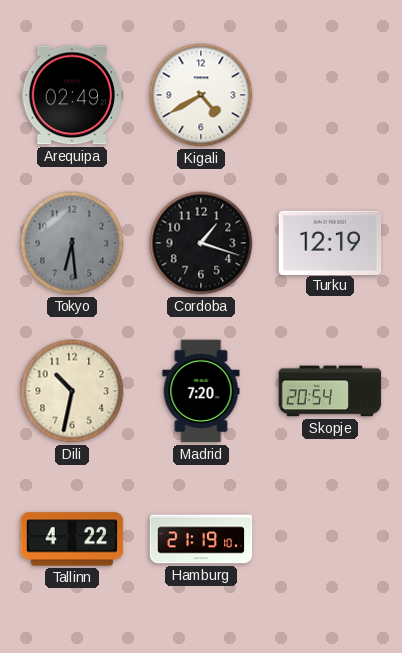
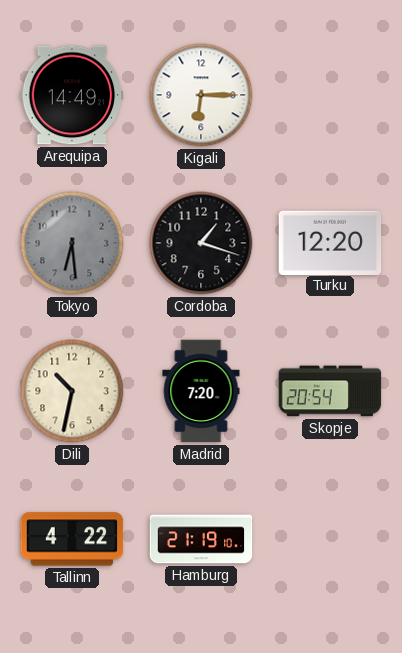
Arequipa: 02:49 -> 14:49 (72, 95)
Kigali: 4:40 -> 6:15 (201, 95)
Turku: 12:19 -> 12:20 (330, 242)
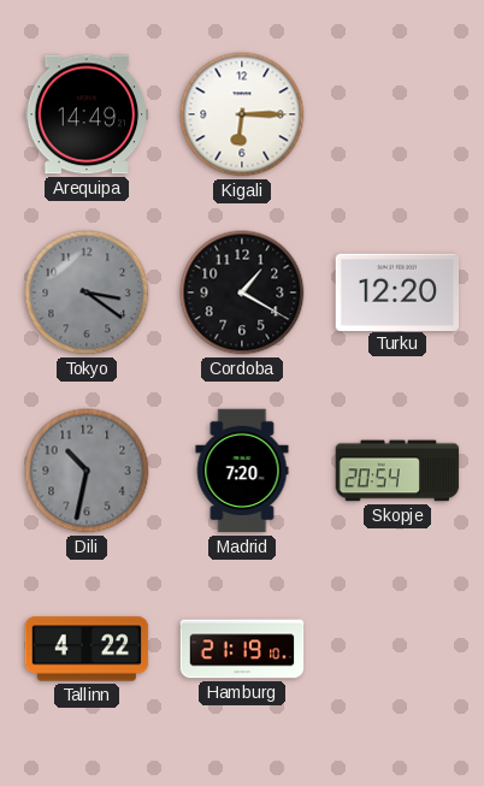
Tokyo: 6:29 -> 3:21 (87, 292)
Cordoba: 1:18 -> 1:20 (242, 292)
Dili dial: cream -> grey (87, 471)
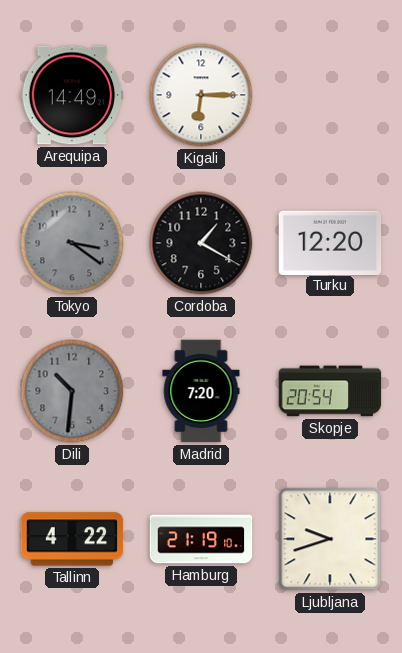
Dili: 10:32 -> 10:31 (72, 391)
Ljubljana: none -> 9:42 (330, 539)
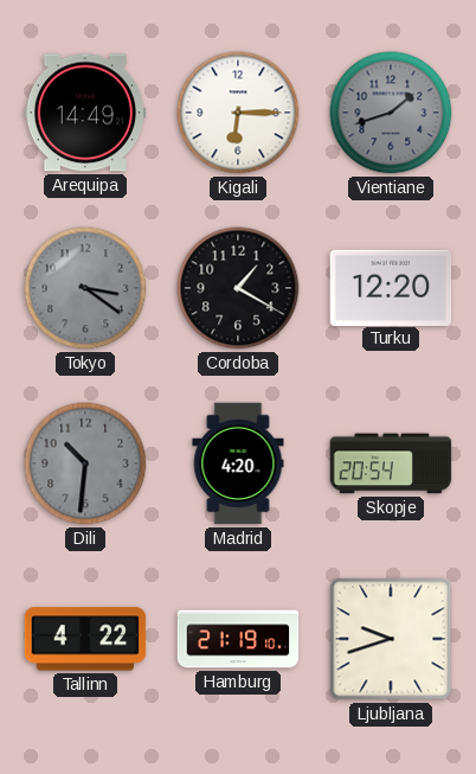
Vientiane: none -> 1:42 (391, 113)
Madrid: 7:20 -> 4:20 (238, 463)
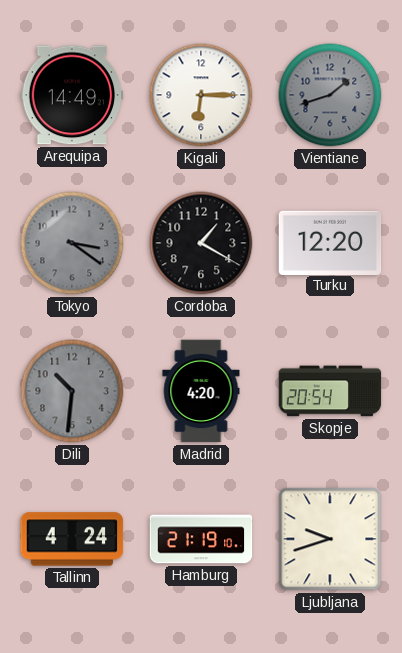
Tallinn: 4:22 -> 4:24 (72, 539)
